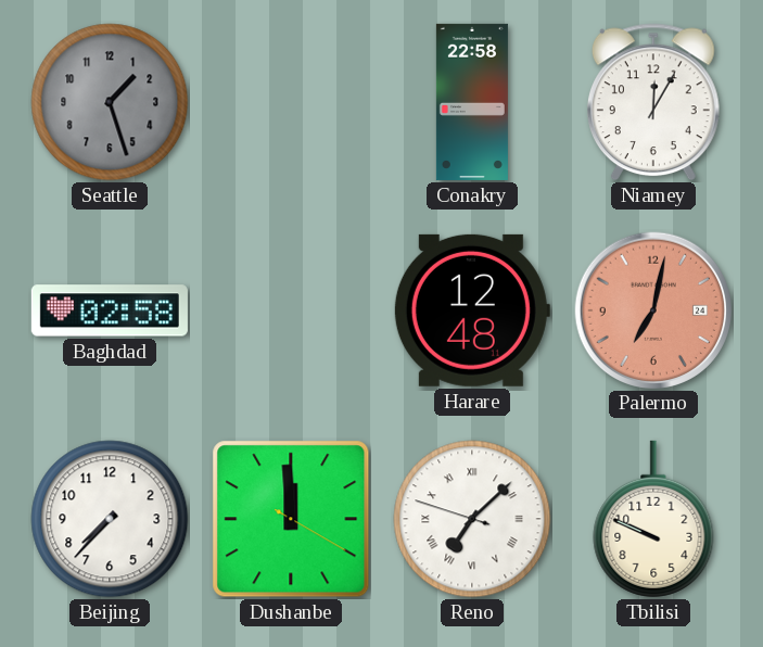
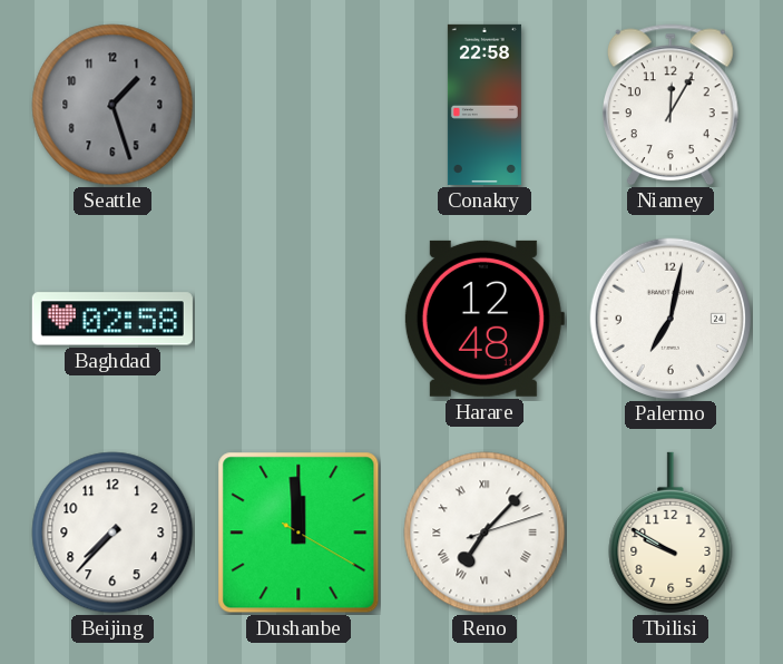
Palermo dial: salmon -> white (669, 318)
Reno: 7:07:48 -> 7:07:12 (485, 533)
Tbilisi: 9:49 -> 9:50 (671, 533)
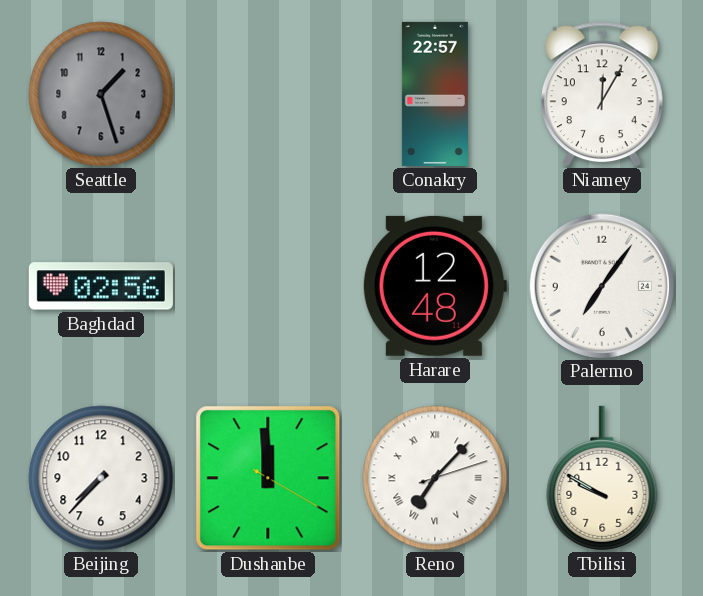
Conakry: 22:58 -> 22:57 (435, 94)
Baghdad: 02:58 -> 02:56 (101, 286)
Palermo: 7:02 -> 7:06 (601, 285)
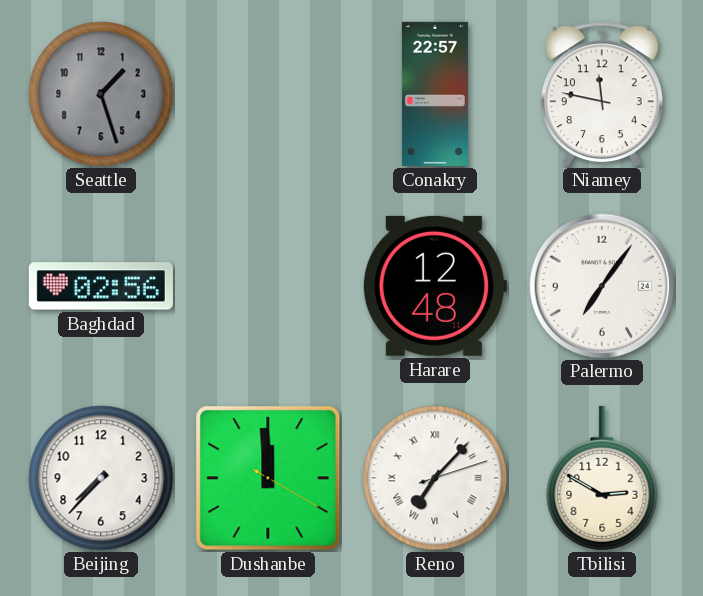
Niamey: 12:05 -> 11:47 (602, 94)
Tbilisi: 9:50 -> 2:50 (602, 478)
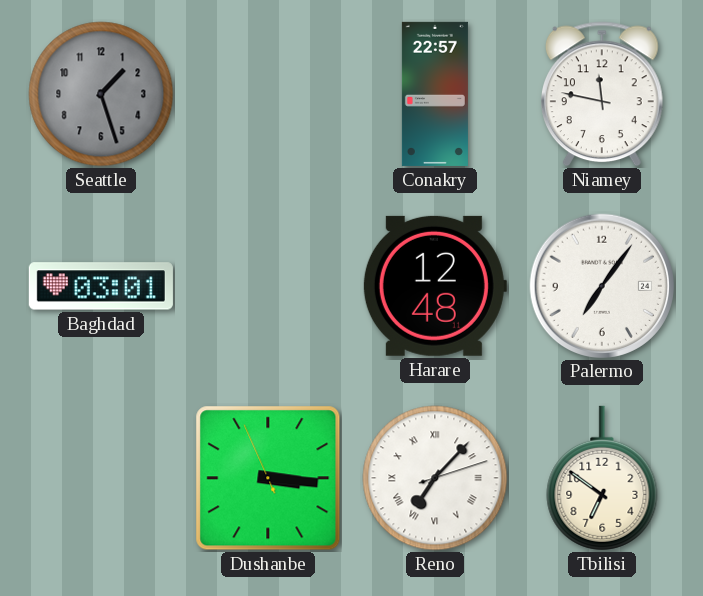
Baghdad: 02:56 -> 03:01 (101, 286)
Beijing: 7:37 -> none (101, 478)
Dushanbe: 11:59 -> 3:15 (268, 478)
Tbilisi: 2:50 -> 6:51 (602, 478)
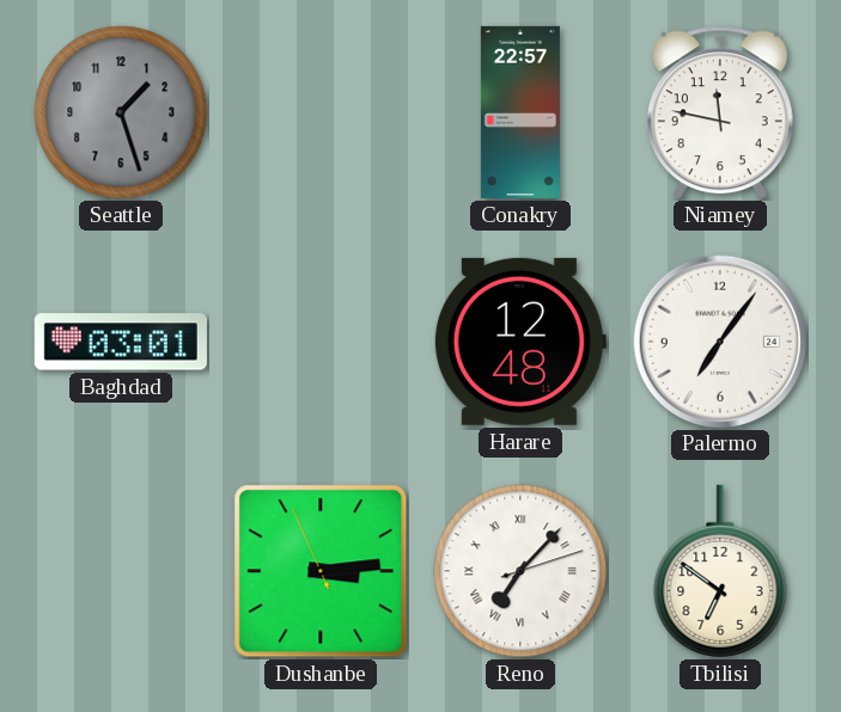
Dushanbe: 3:15 -> 3:13 (321, 571)
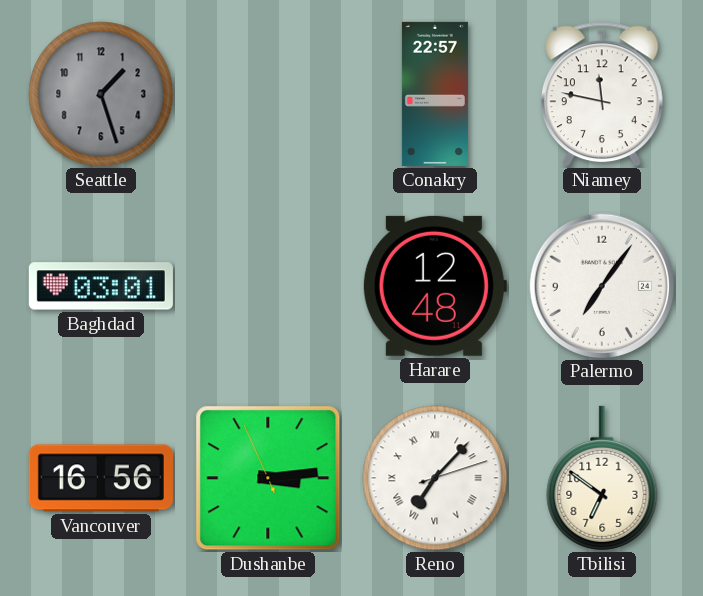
Vancouver: none -> 16:56 (101, 478)
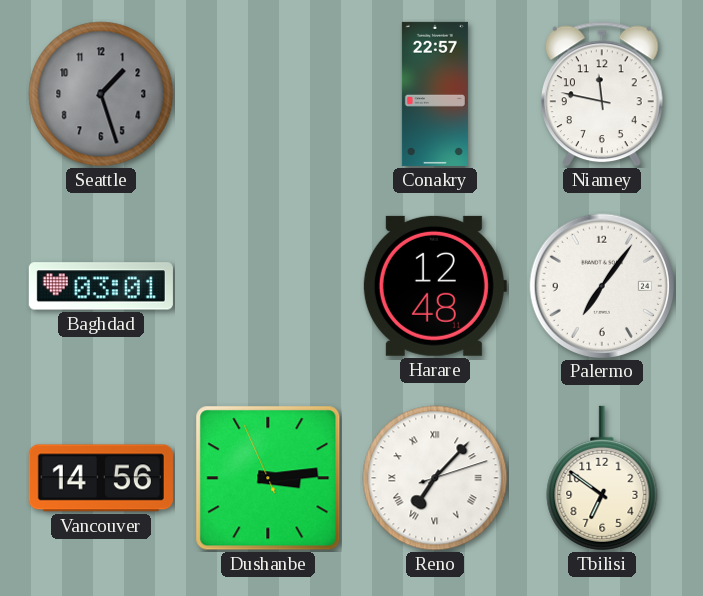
Vancouver: 16:56 -> 14:56 (101, 478)
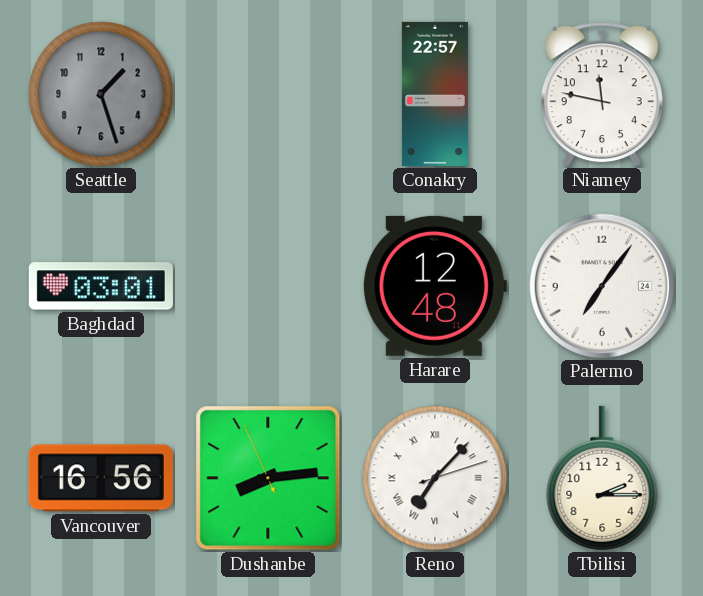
Vancouver: 14:56 -> 16:56 (101, 478)
Dushanbe: 3:13 -> 8:13 (268, 478)
Tbilisi: 6:51 -> 2:15 (602, 478)
